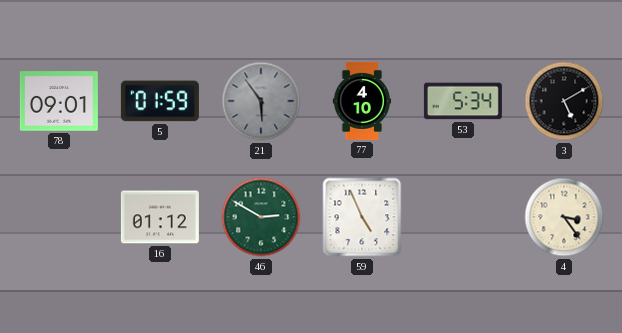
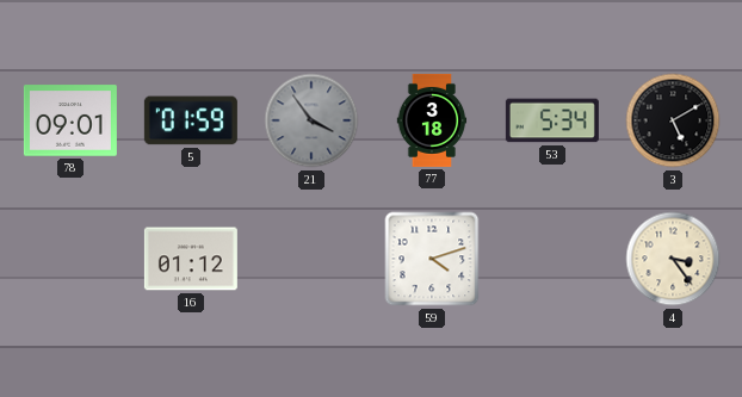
21: 5:54 -> 3:54 (311, 120)
77: 4:10 -> 3:18 (432, 120)
46: 2:50 -> none (261, 217)
59: 4:56 -> 4:12 (432, 259)
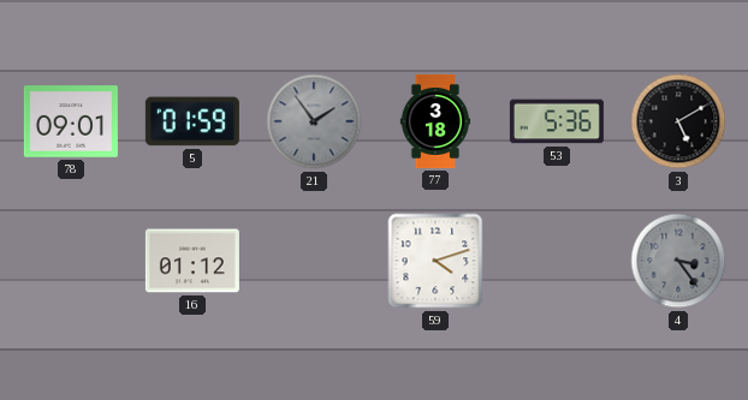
21: 3:54 -> 1:54 (314, 121)
53: 5:34 -> 5:36 (557, 121)
4 dial: cream -> grey (678, 261)
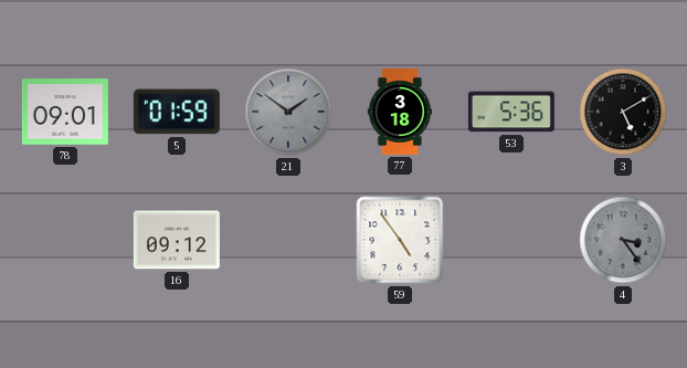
21: 1:54 -> 1:51 (288, 112)
16: 01:12 -> 09:12 (177, 240)
59: 4:12 -> 4:54 (400, 240)
